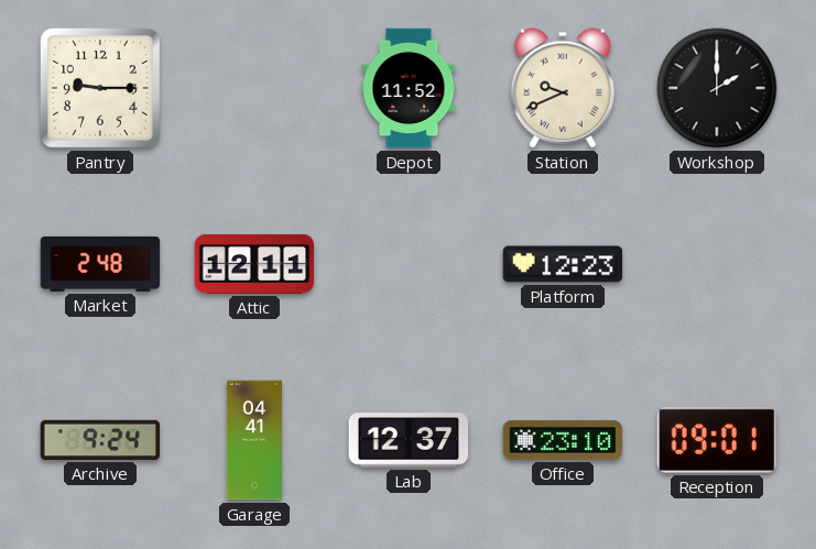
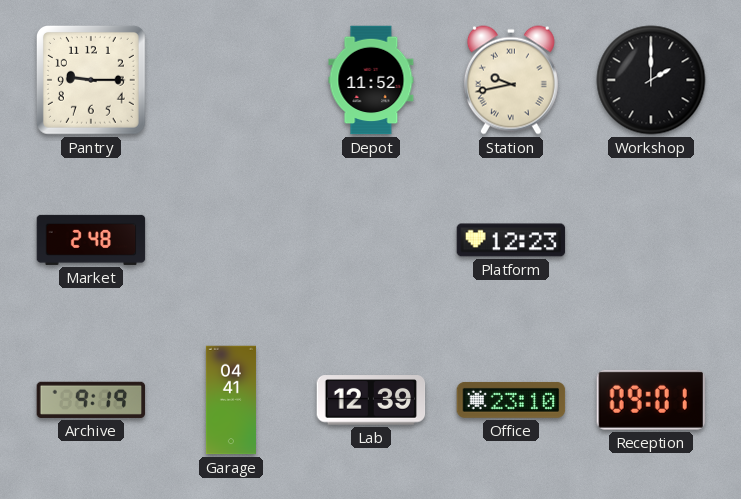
Station: 9:41 -> 9:43 (511, 80)
Attic: 12:11 -> none (254, 264)
Archive: 9:24 -> 9:19 (91, 400)
Lab: 12:37 -> 12:39 (371, 400)
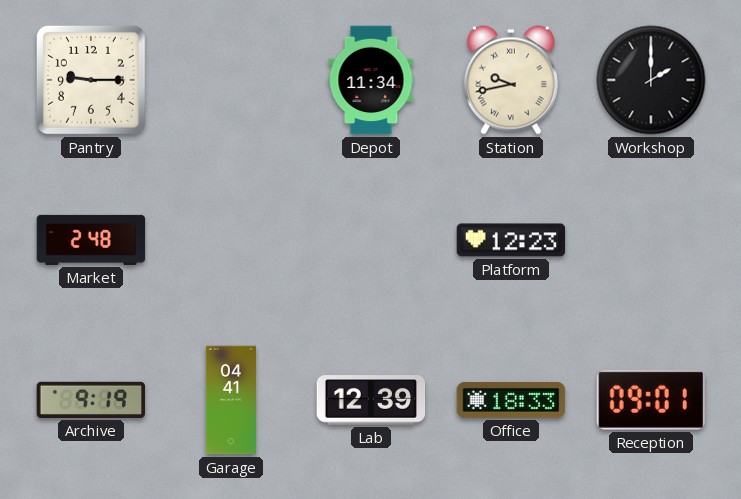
Depot: 11:52 -> 11:34 (371, 80)
Office: 23:10 -> 18:33 (511, 400)
